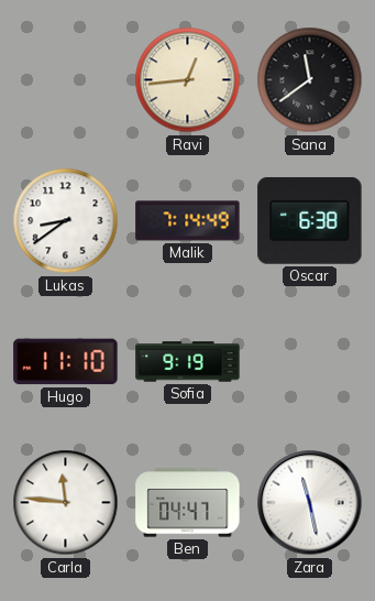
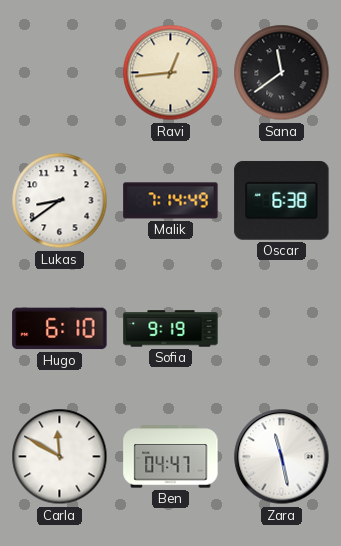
Hugo: 11:10 -> 6:10 (60, 329)
Carla: 11:46 -> 11:50 (60, 457)
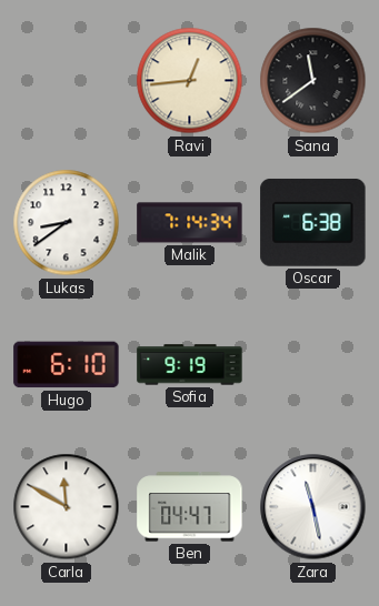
Malik: 7:14:49 -> 7:14:34 (190, 223)
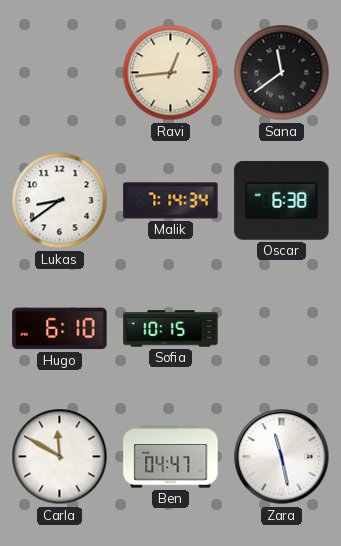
Sofia: 9:19 -> 10:15 (171, 329)
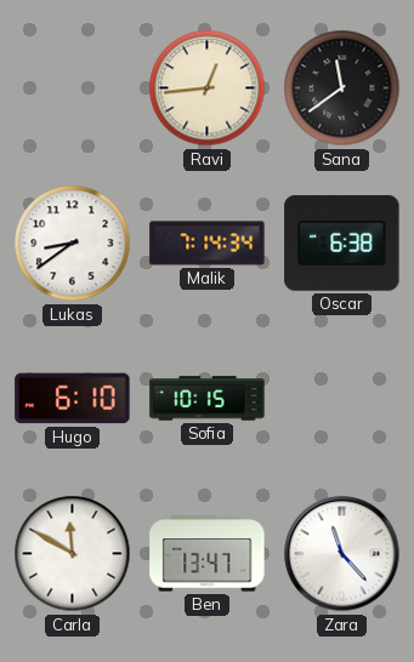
Ben: 04:47 -> 13:47 (208, 554)
Zara: 11:28 -> 11:23 (342, 554)
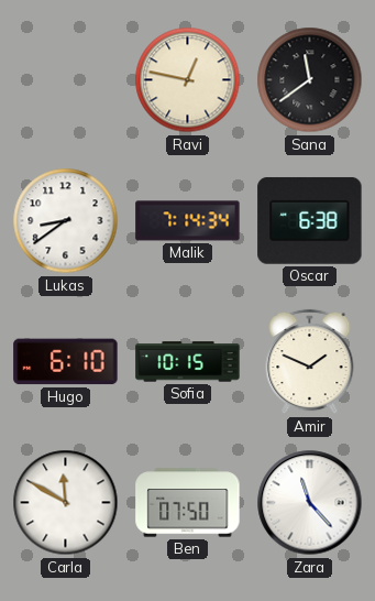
Ravi: 12:44 -> 12:47 (188, 80)
Amir: none -> 1:49 (310, 362)
Ben: 13:47 -> 07:50 (188, 503)
